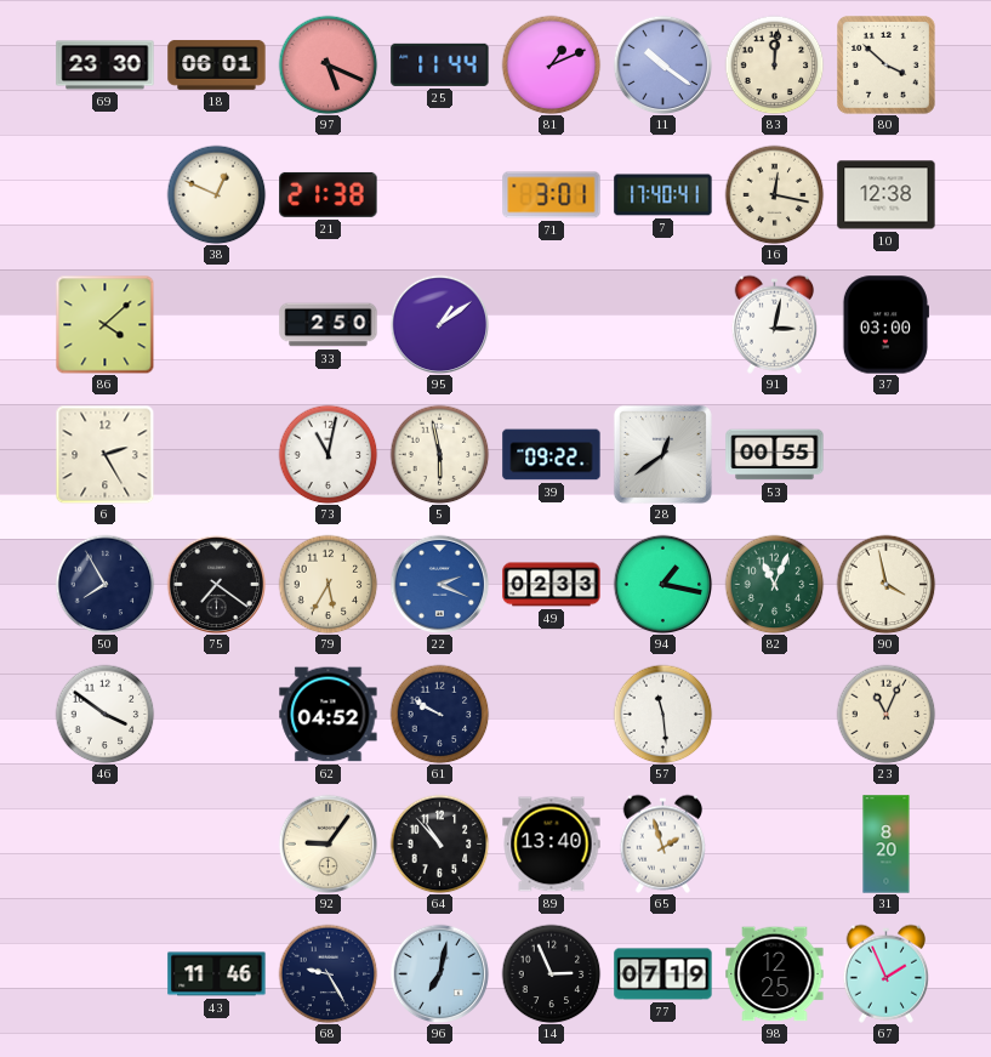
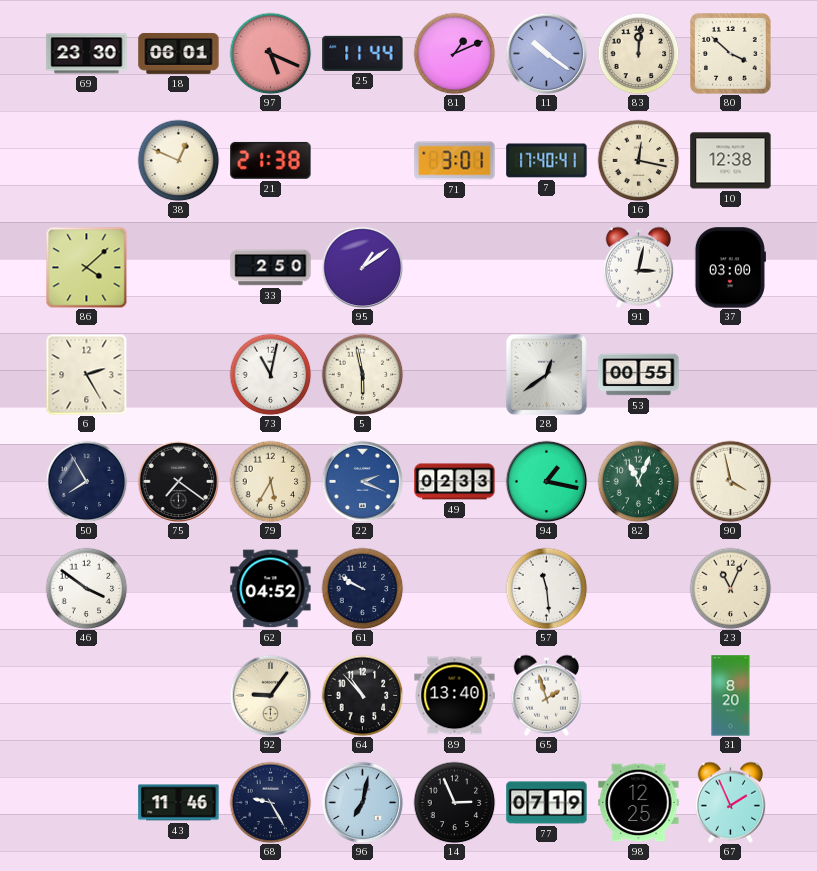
39: 09:22 -> none (552, 455)
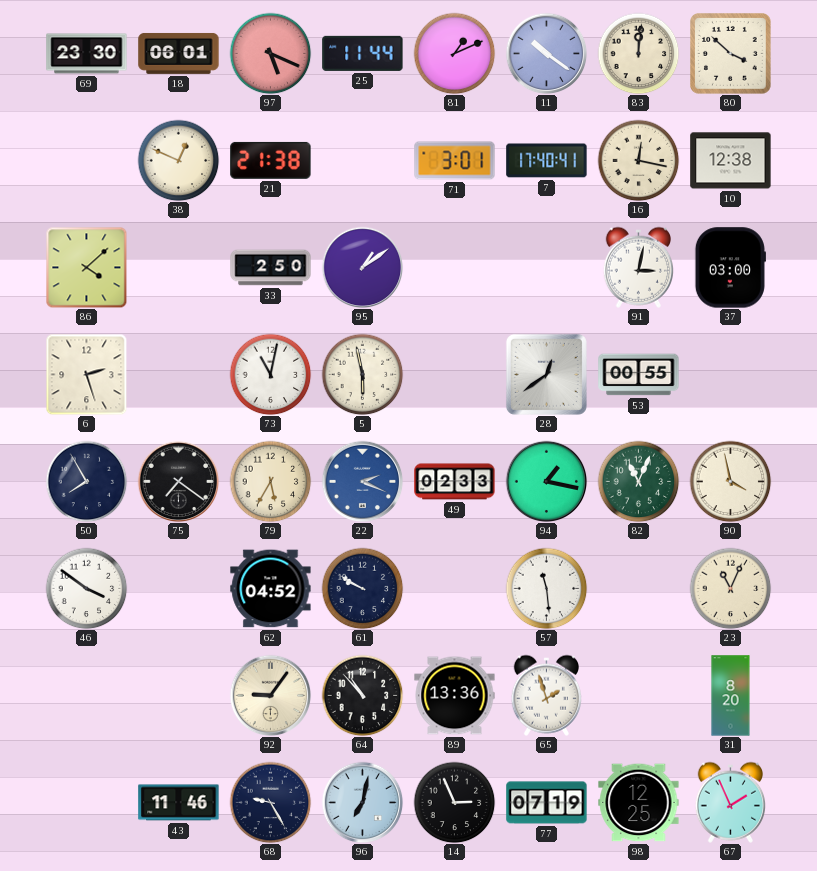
6: 2:25 -> 2:27 (86, 374)
89: 13:40 -> 13:36 (455, 696)
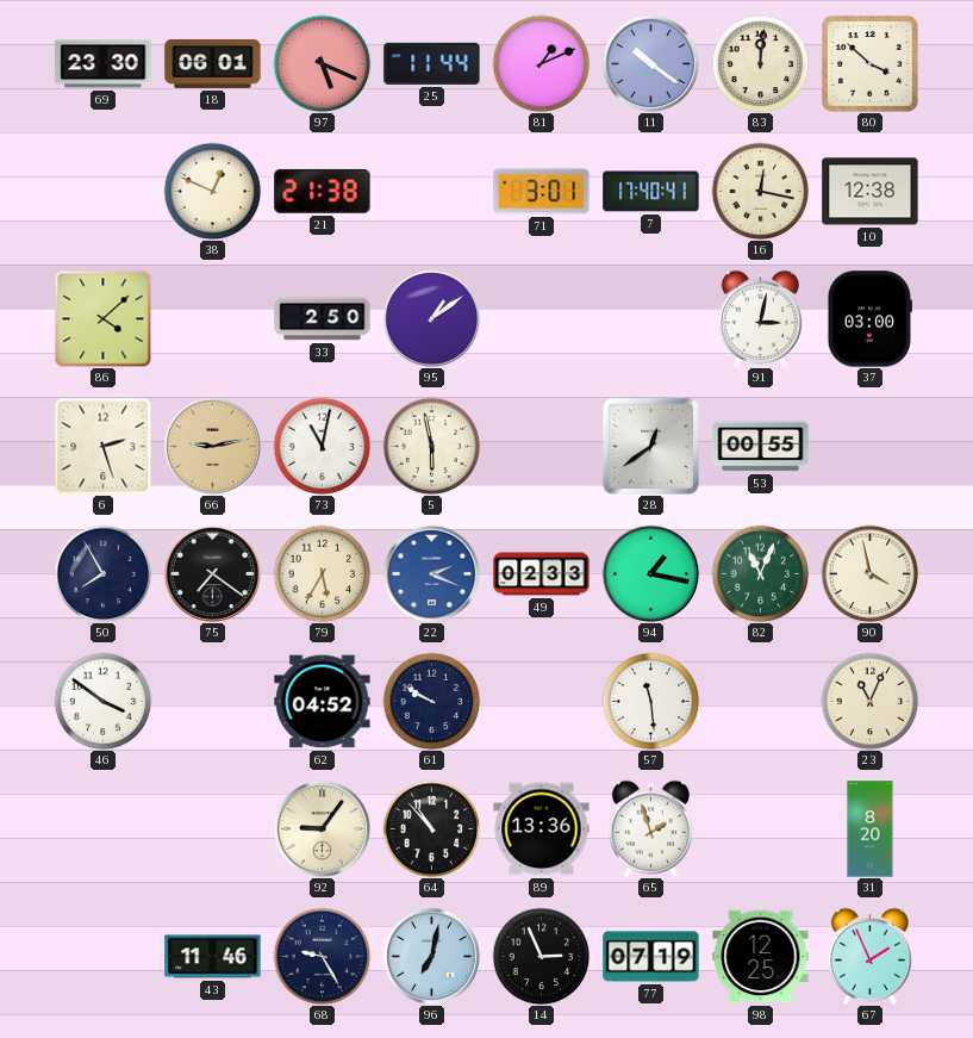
66: none -> 9:13 (212, 446)
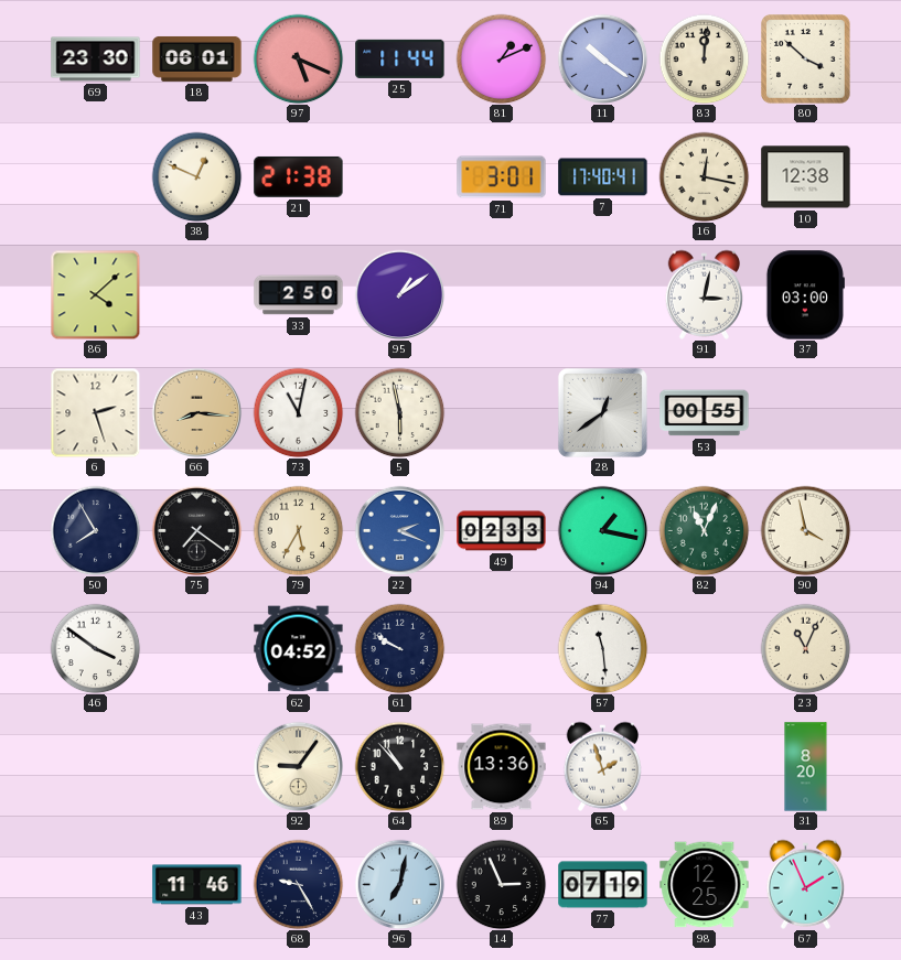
66: 9:13 -> 8:16 (196, 412)
